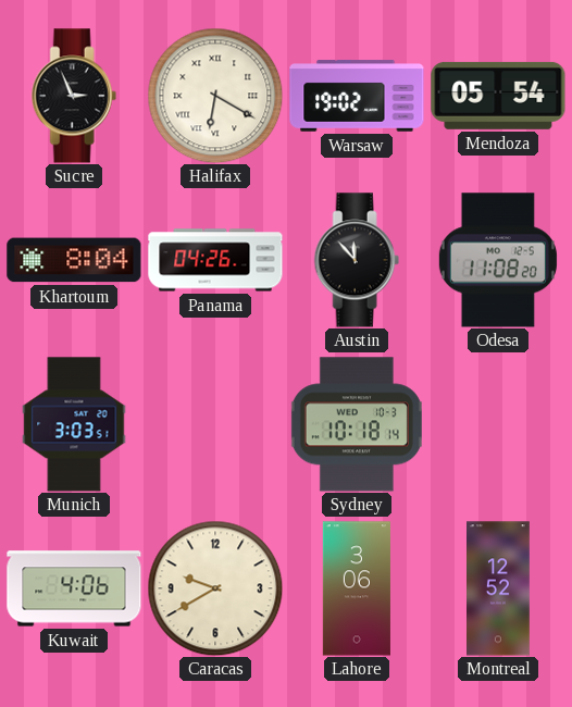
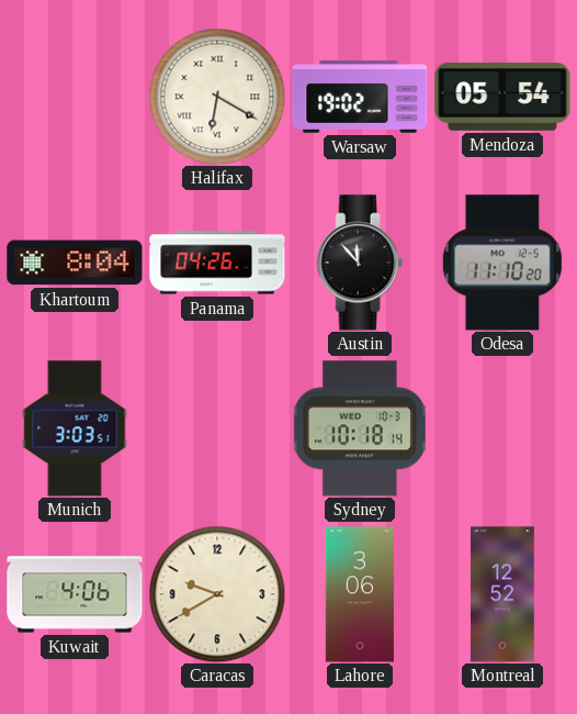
Sucre: 2:56 -> none (74, 96)
Odesa: 11:08 -> 11:10 (502, 263)
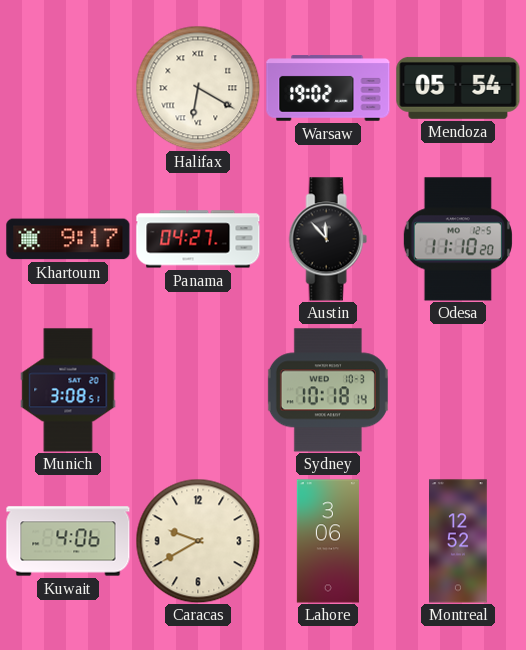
Khartoum: 8:04 -> 9:17 (68, 239)
Panama: 04:26 -> 04:27 (198, 239)
Munich: 3:03 -> 3:08 (68, 390)
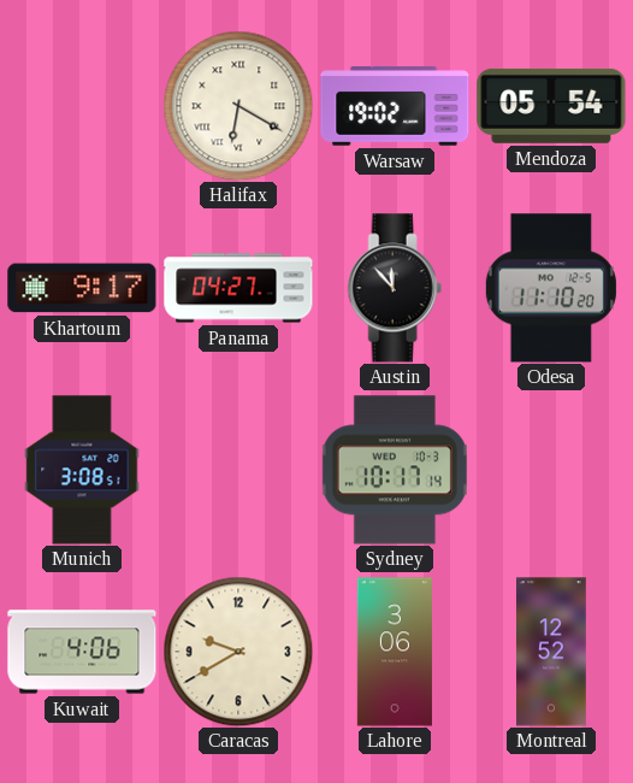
Sydney: 10:18 -> 10:17 (395, 470)
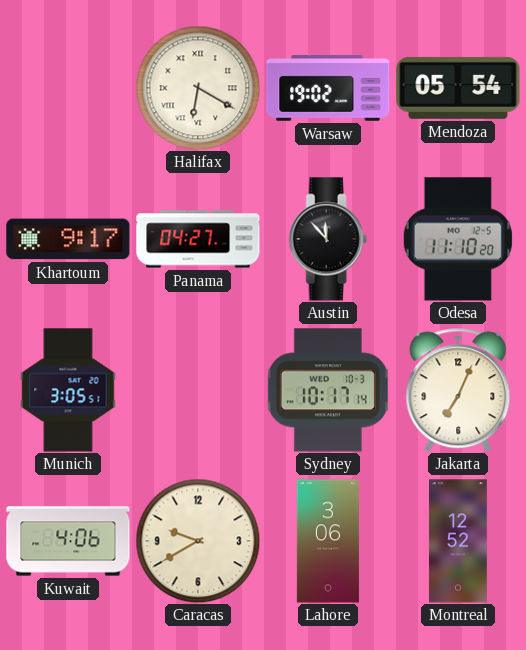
Munich: 3:08 -> 3:05 (68, 390)
Jakarta: none -> 7:04 (458, 390)
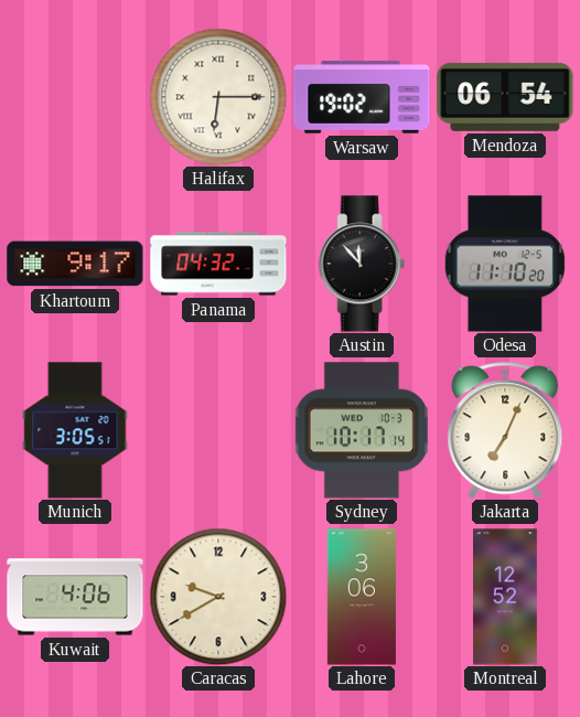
Halifax: 6:20 -> 6:15 (218, 97)
Mendoza: 05:54 -> 06:54 (505, 97)
Panama: 04:27 -> 04:32 (218, 264)
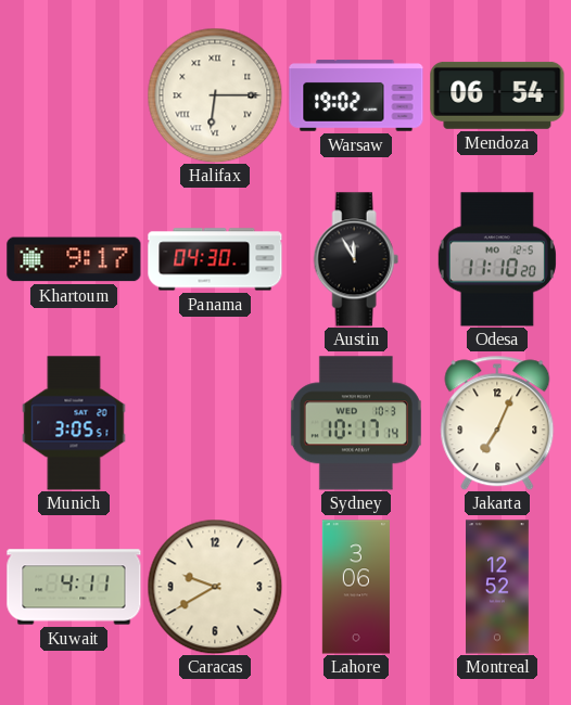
Panama: 04:32 -> 04:30 (215, 259)
Austin: 11:53 -> 11:55 (356, 259)
Kuwait: 4:06 -> 4:11 (74, 587)
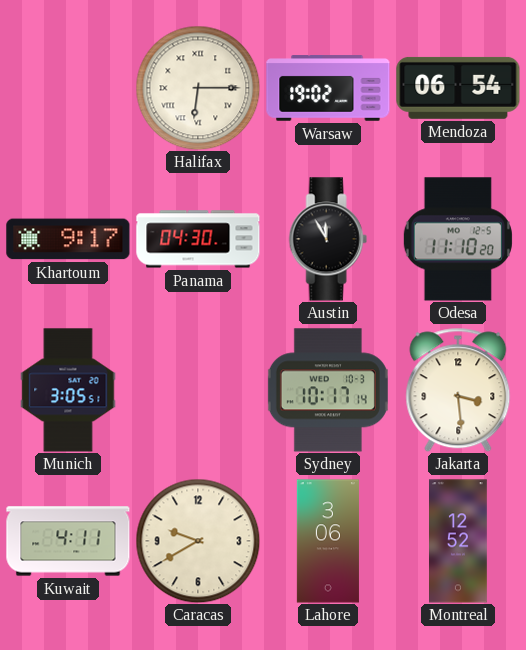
Jakarta: 7:04 -> 3:29 (458, 390)
